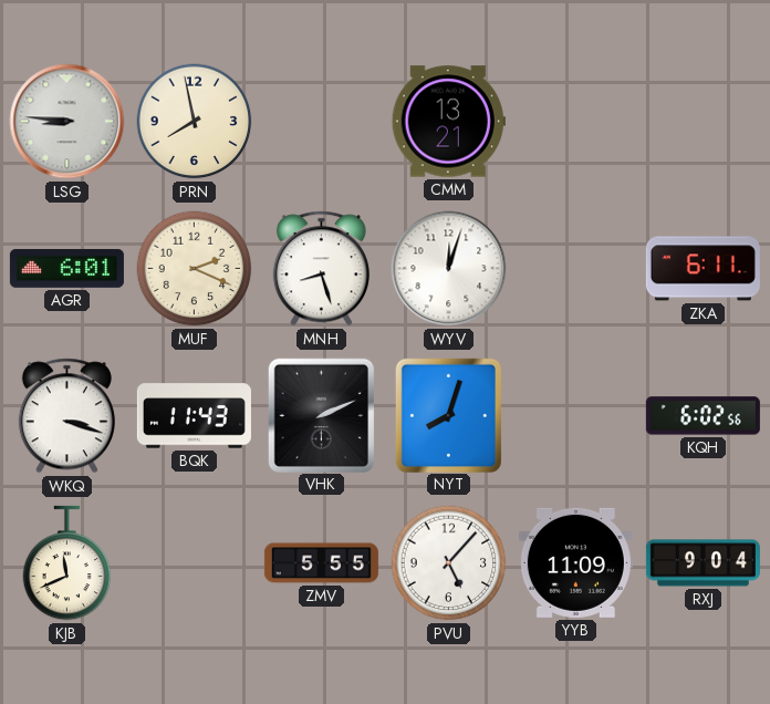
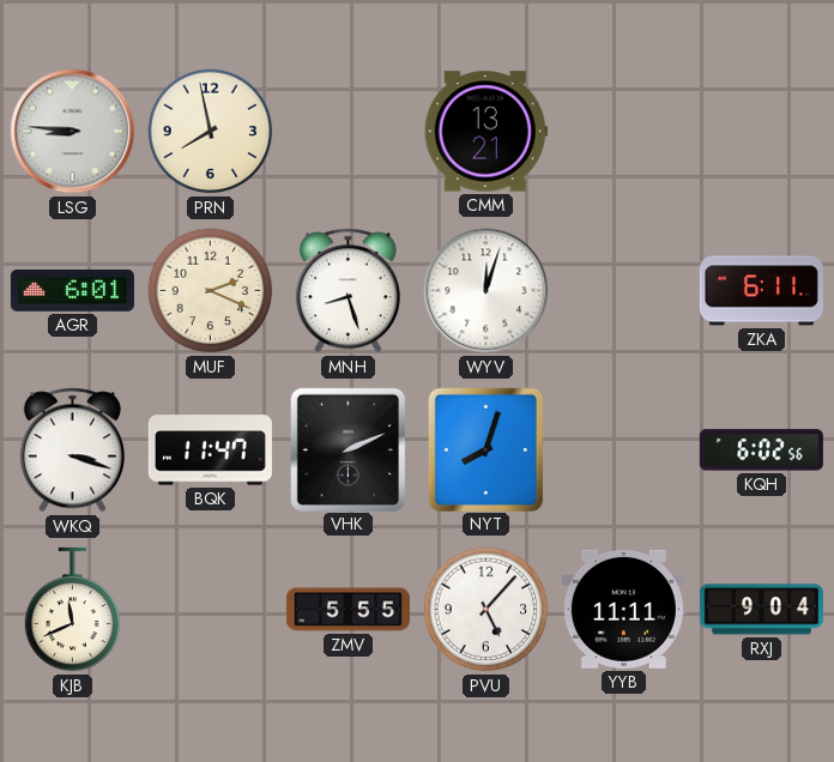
BQK: 11:43 -> 11:47 (210, 450)
YYB: 11:09 -> 11:11 (623, 609)
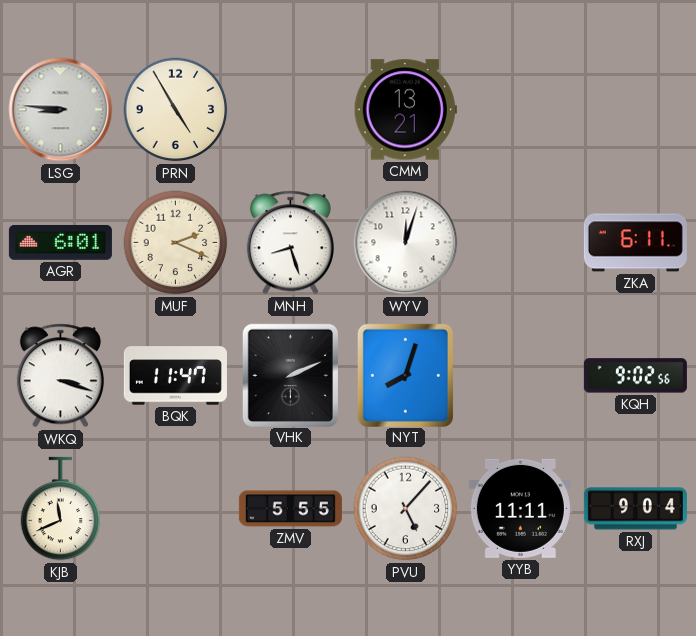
PRN: 7:58 -> 4:55 (176, 110)
KQH: 6:02 -> 9:02 (635, 376)
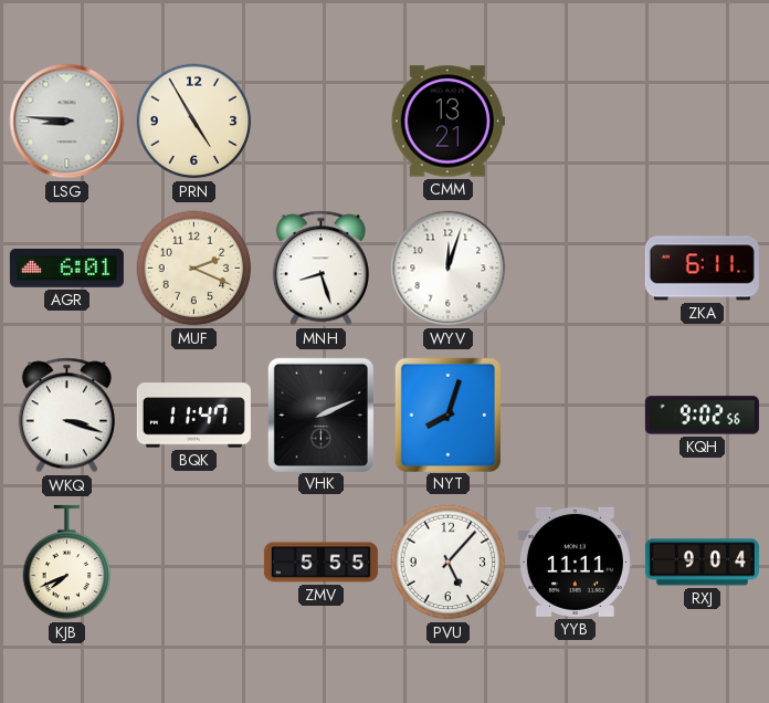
KJB: 11:41 -> 7:41 (67, 563)
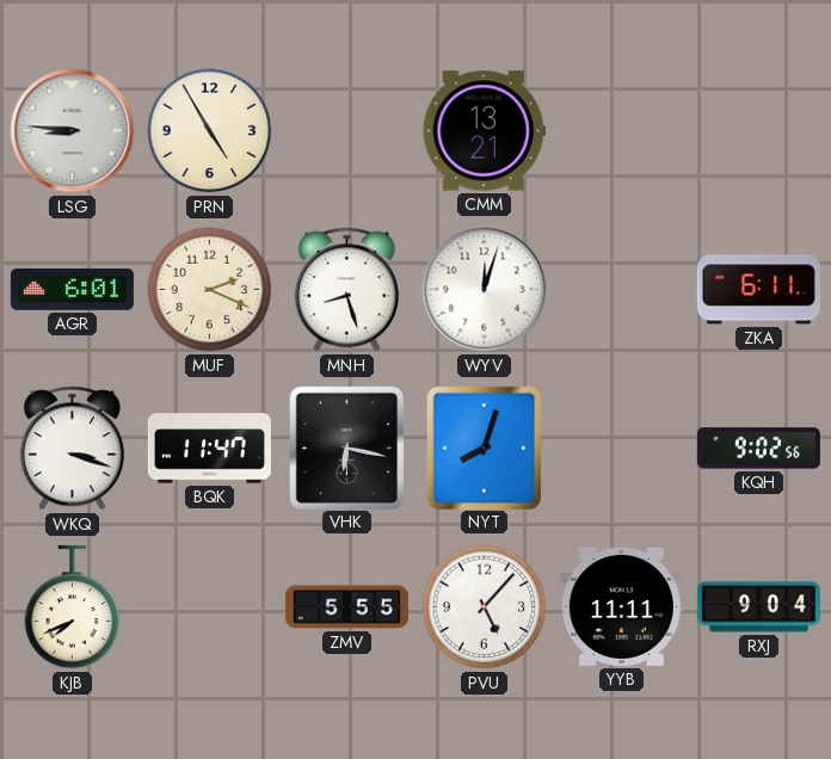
VHK: 2:11 -> 6:17 (346, 448)
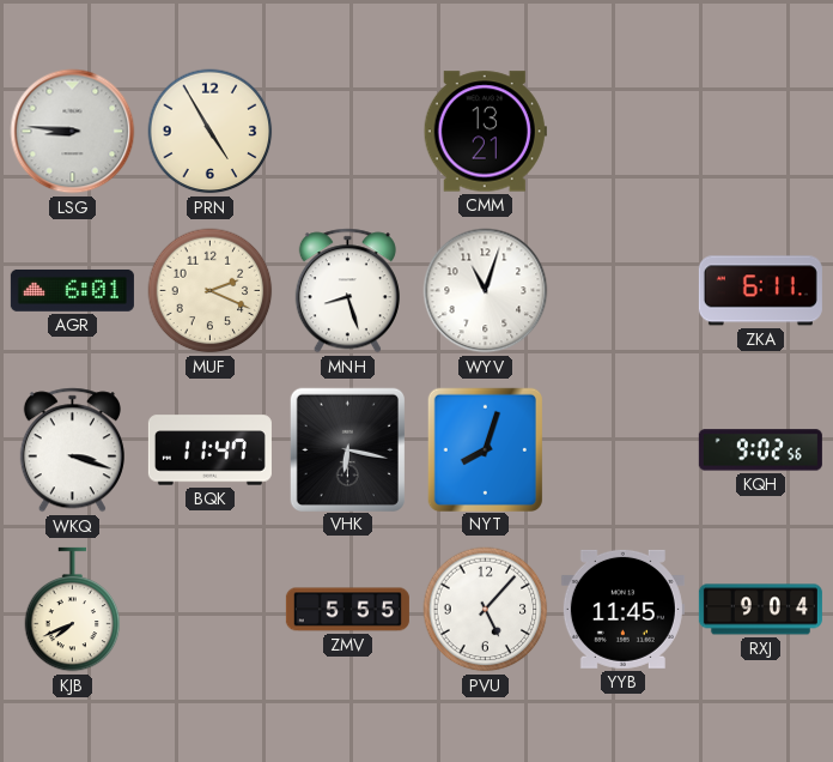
WYV: 12:03 -> 11:03 (486, 291)
YYB: 11:11 -> 11:45 (622, 609)
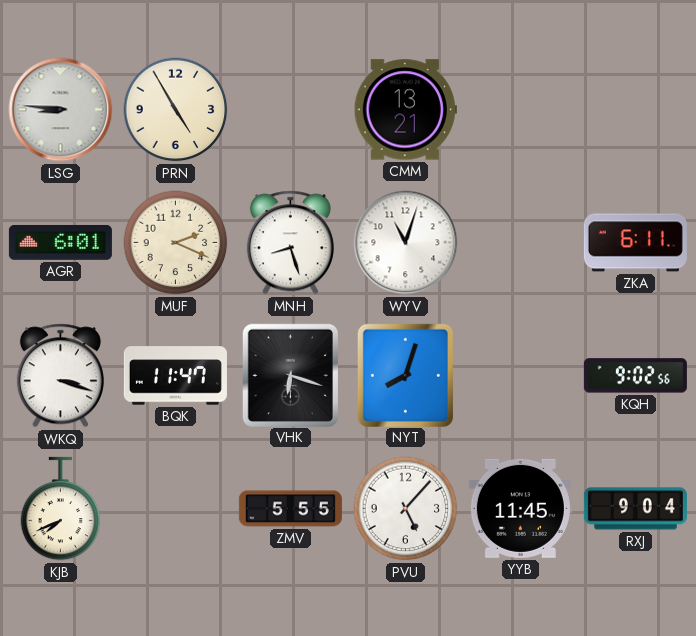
VHK: 6:17 -> 6:18 (290, 375)
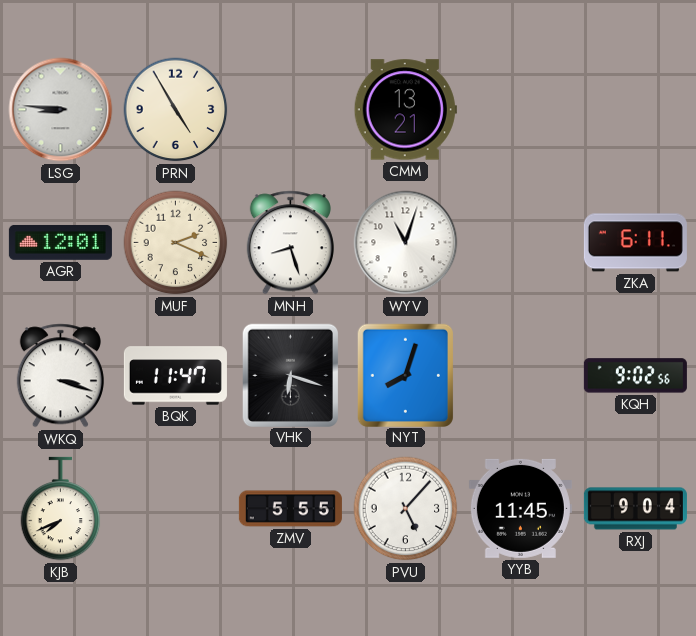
AGR: 6:01 -> 12:01 (60, 243)
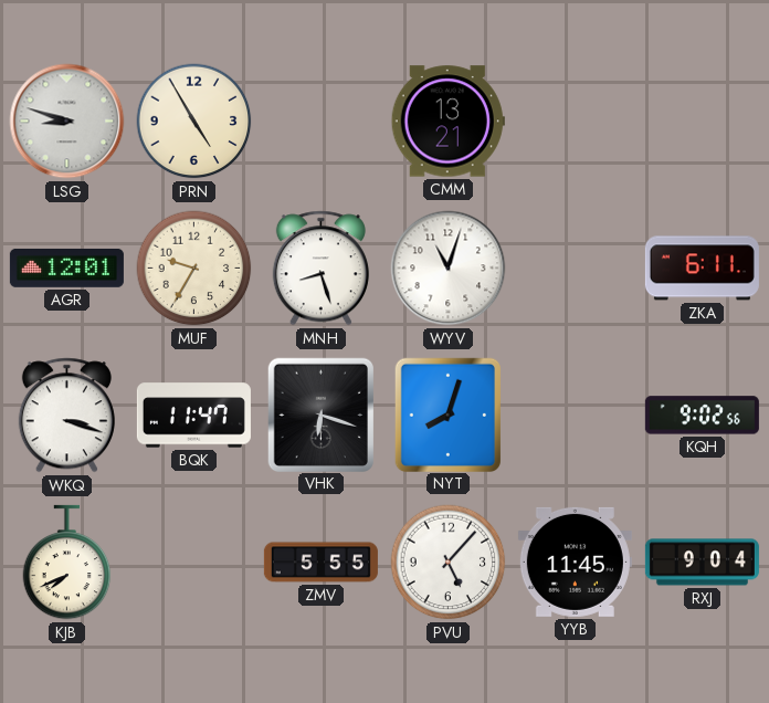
LSG: 8:46 -> 8:48 (67, 122)
MUF: 2:19 -> 9:35 (194, 269)
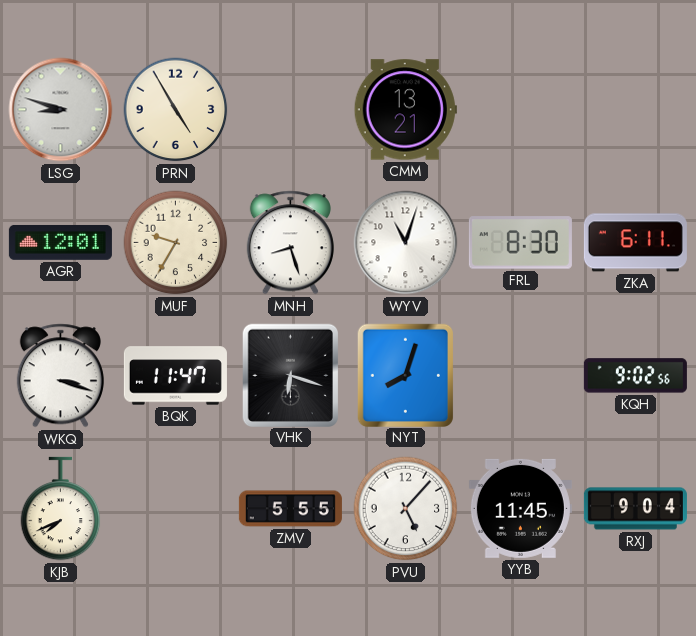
FRL: none -> 8:30 (520, 243)
